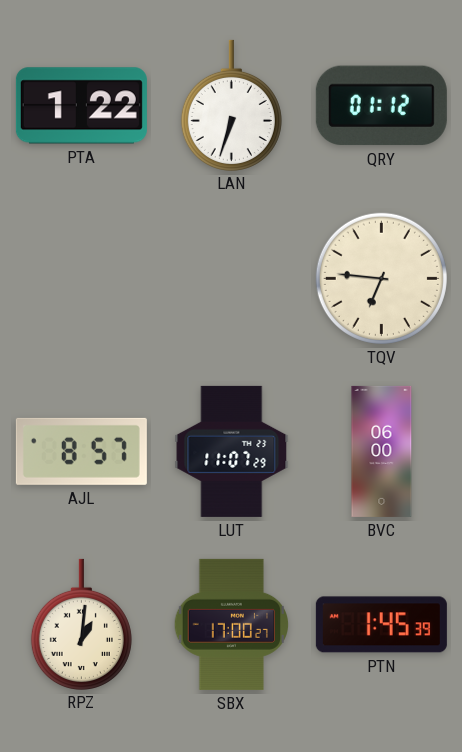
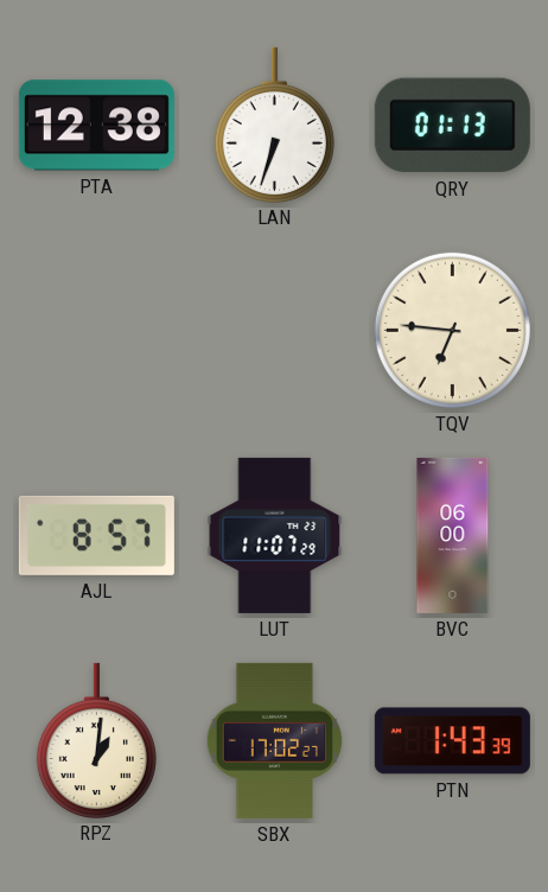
PTA: 1:22 -> 12:38 (96, 126)
QRY: 01:12 -> 01:13 (452, 126)
SBX: 17:00 -> 17:02 (275, 740)
PTN: 1:45 -> 1:43 (452, 741)
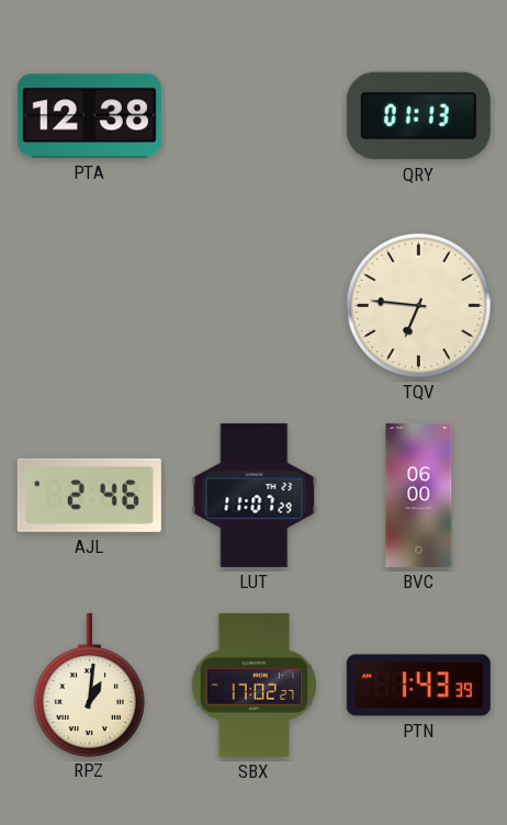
LAN: 6:33 -> none (274, 125)
AJL: 8:57 -> 2:46 (89, 495)
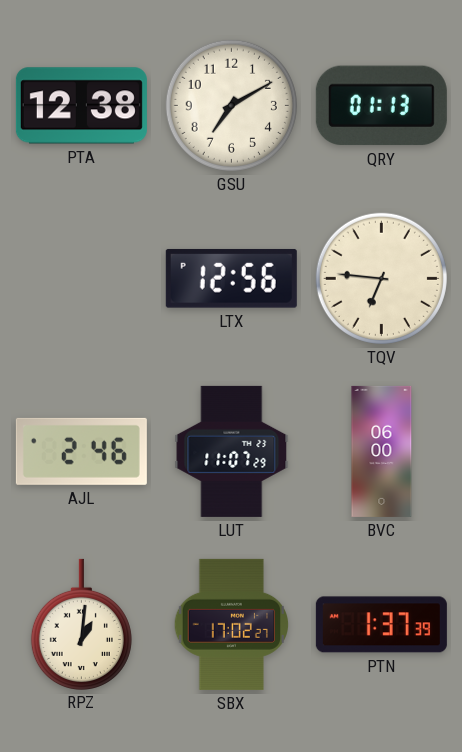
GSU: none -> 7:10 (231, 105)
LTX: none -> 12:56 (231, 278)
PTN: 1:43 -> 1:37 (381, 625)
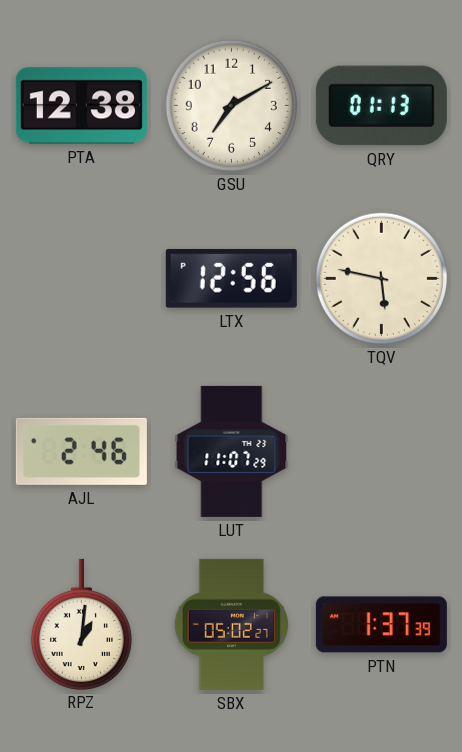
TQV: 6:46 -> 5:47 (381, 278)
BVC: 06:00 -> none (382, 451)
SBX: 17:02 -> 05:02 (232, 624)
